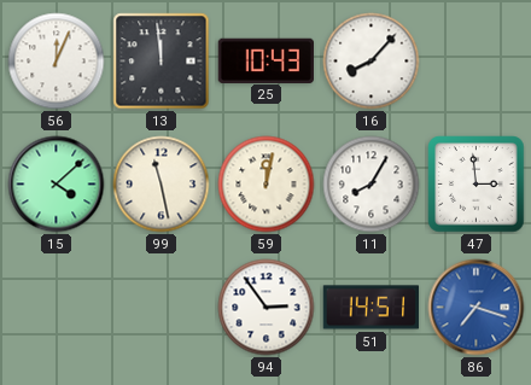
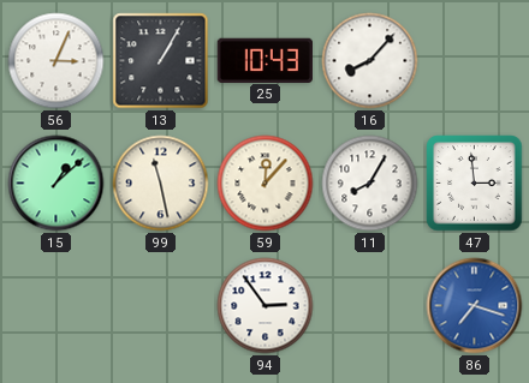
56: 12:04 -> 3:04 (57, 61)
13: 11:59 -> 1:05 (161, 61)
15: 4:08 -> 1:08 (57, 184)
59: 12:02 -> 12:07 (266, 184)
51: 14:51 -> none (372, 308)
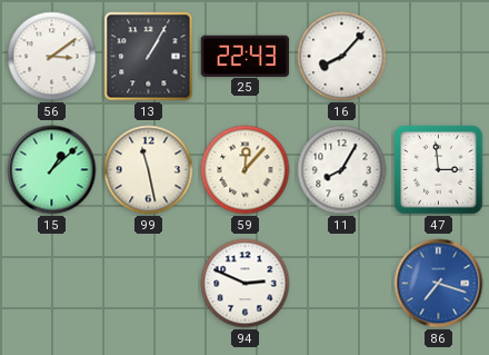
56: 3:04 -> 3:09 (52, 57)
25: 10:43 -> 22:43 (244, 56)
94: 2:54 -> 2:49 (246, 284)
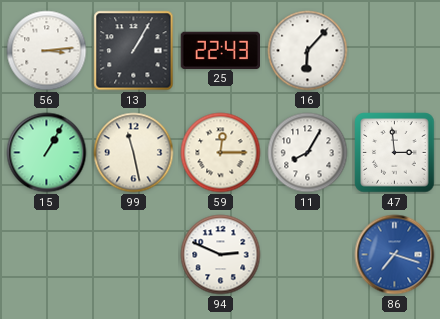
56: 3:09 -> 3:14 (47, 51)
16: 8:07 -> 6:07 (308, 51)
15: 1:08 -> 1:05 (47, 153)
59: 12:07 -> 12:15 (221, 153)
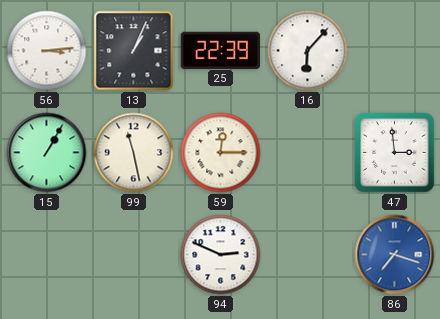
13: 1:05 -> 1:04 (134, 51)
25: 22:43 -> 22:39 (220, 50)
11: 8:05 -> none (308, 153)
